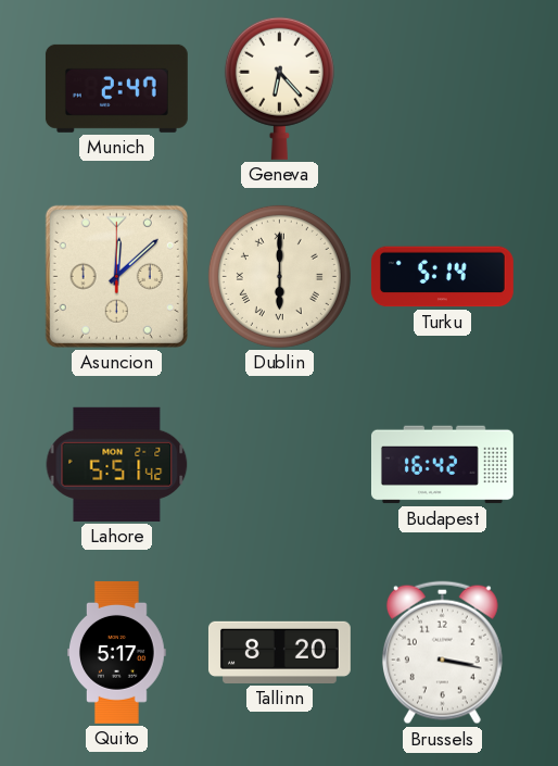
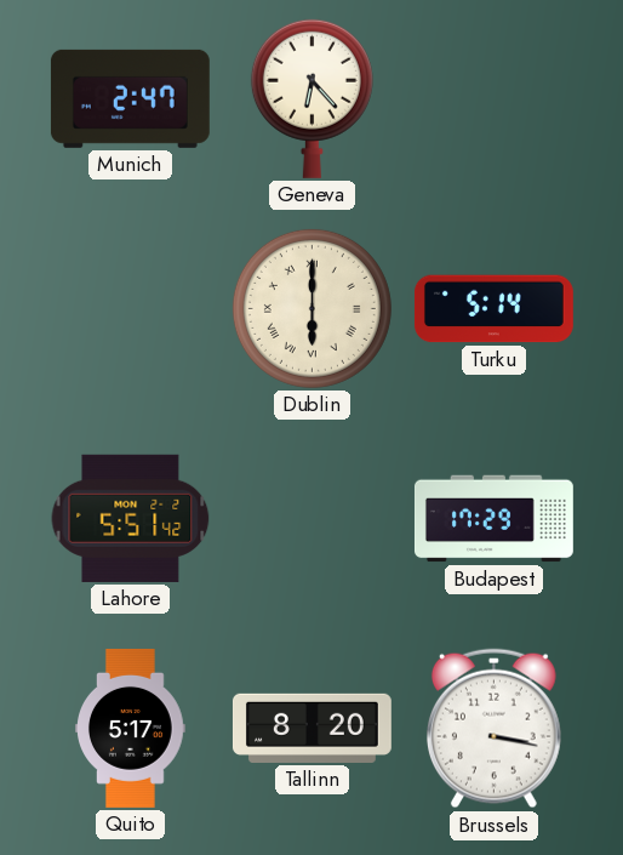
Asuncion: 12:08 -> none (116, 276)
Budapest: 16:42 -> 17:29 (493, 519)
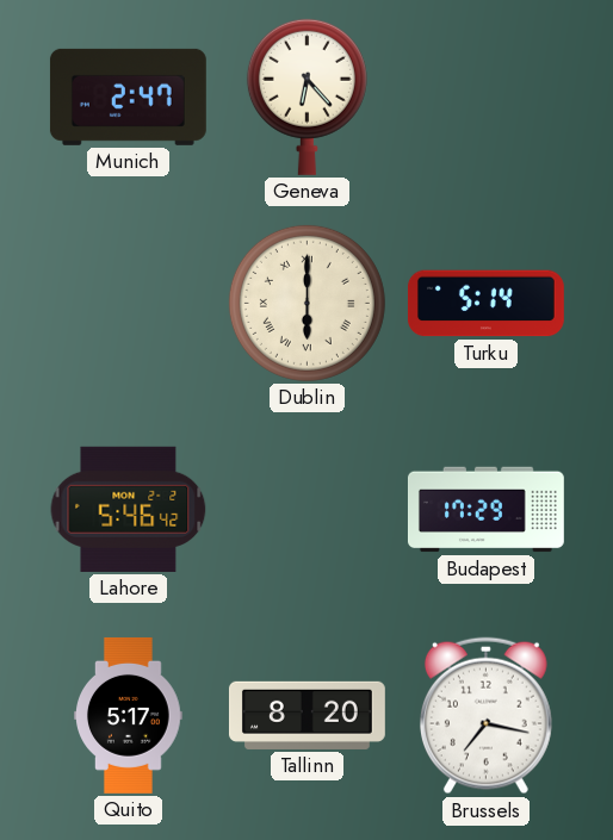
Lahore: 5:51 -> 5:46 (129, 509)
Brussels: 3:17 -> 7:17 (485, 716)
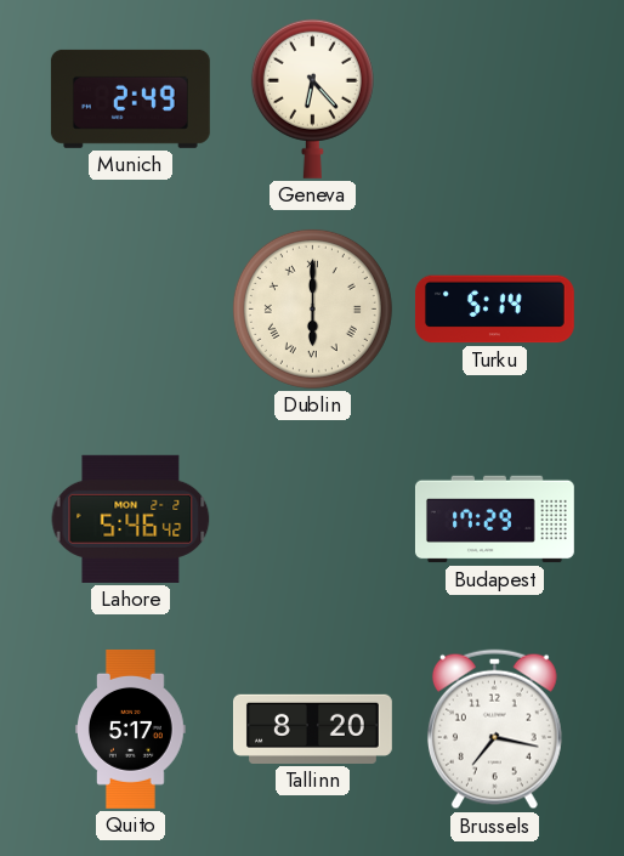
Munich: 2:47 -> 2:49 (130, 98)
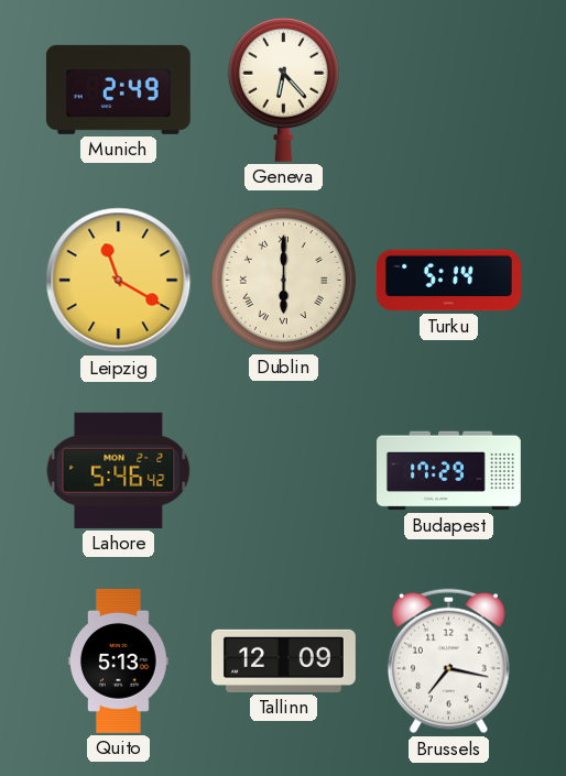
Leipzig: none -> 11:20 (119, 281)
Quito: 5:17 -> 5:13 (119, 660)
Tallinn: 8:20 -> 12:09 (283, 660)
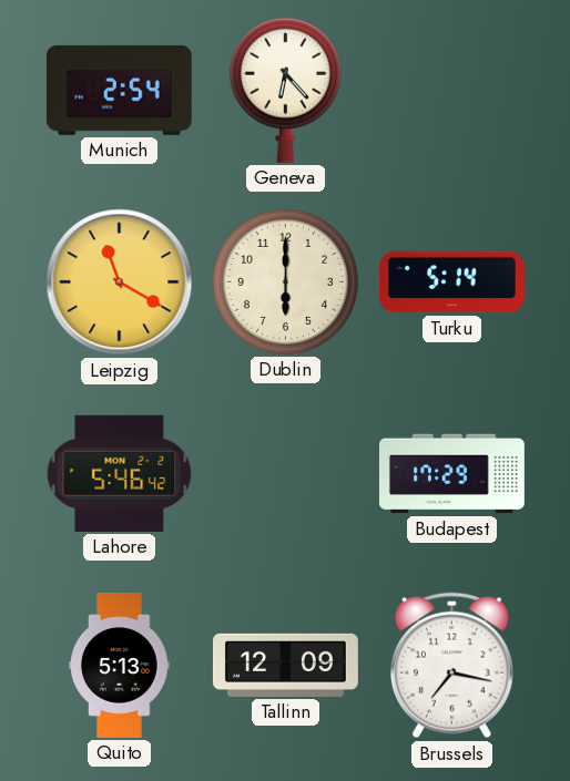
Munich: 2:49 -> 2:54 (119, 90)
Dublin numerals: Roman -> Arabic (285, 281)
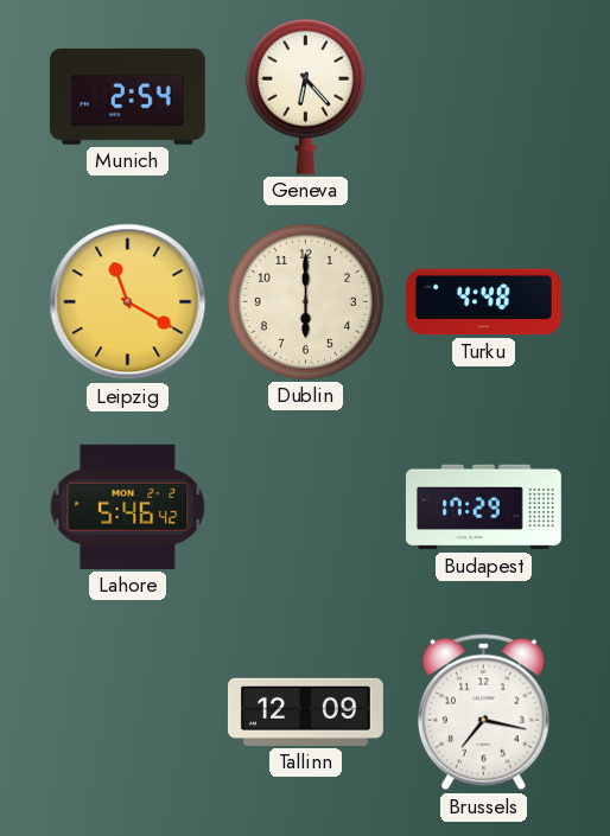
Turku: 5:14 -> 4:48 (483, 302)
Quito: 5:13 -> none (120, 665)
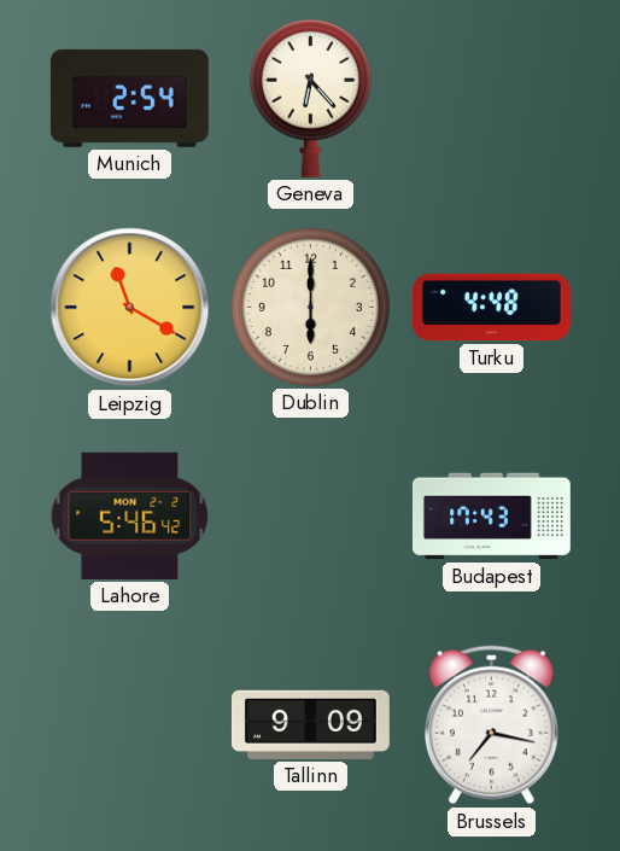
Budapest: 17:29 -> 17:43 (491, 517)
Tallinn: 12:09 -> 9:09 (310, 724)
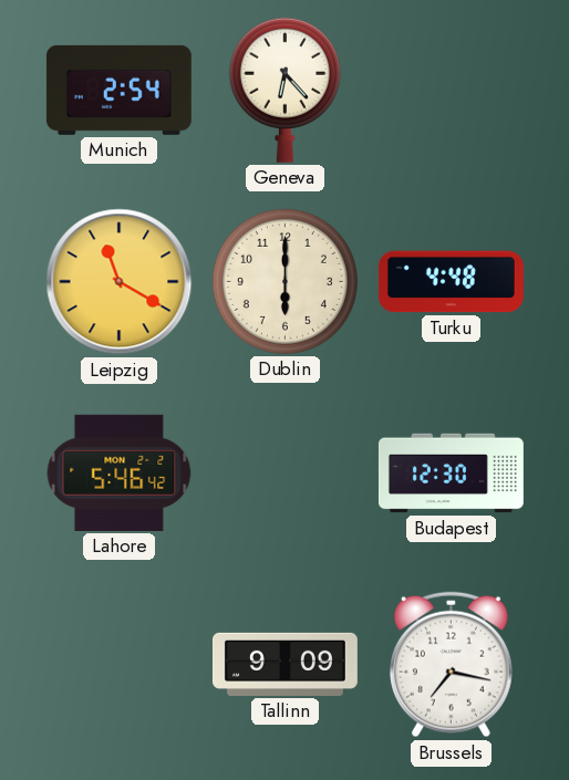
Budapest: 17:43 -> 12:30 (451, 474)
